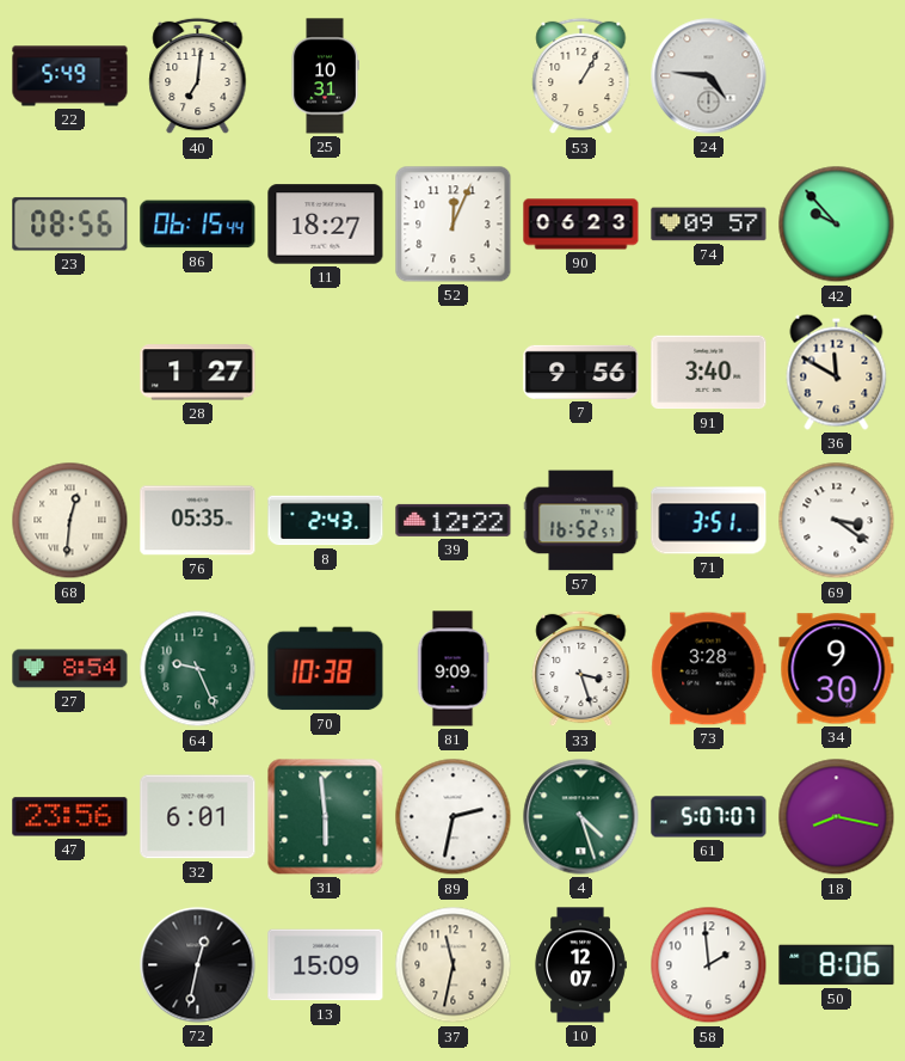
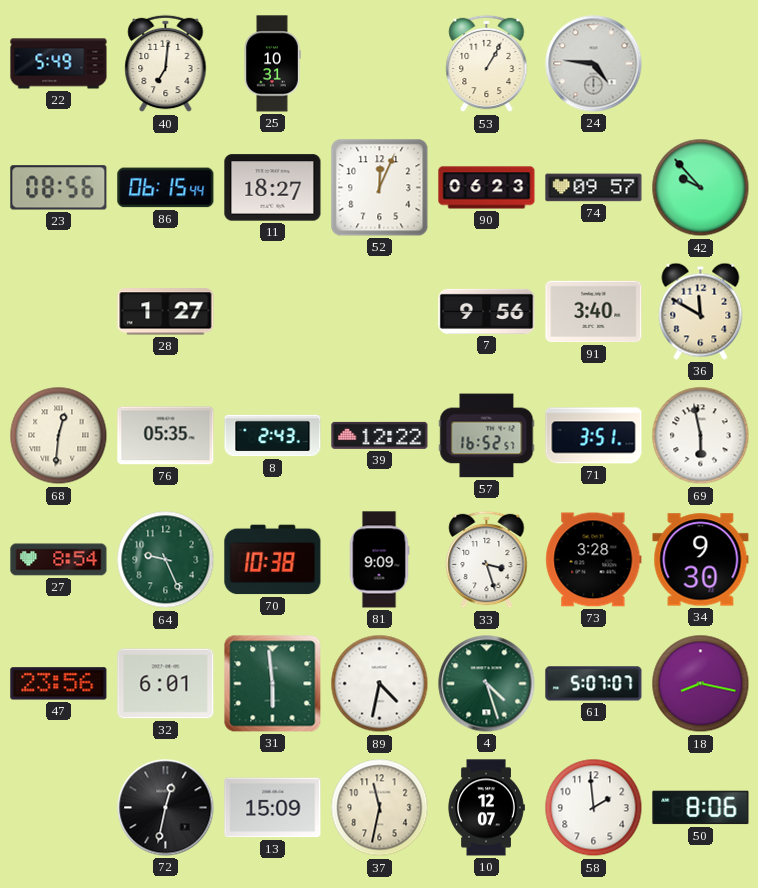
69: 3:21 -> 5:58 (701, 436)
89: 2:32 -> 4:32 (380, 684)
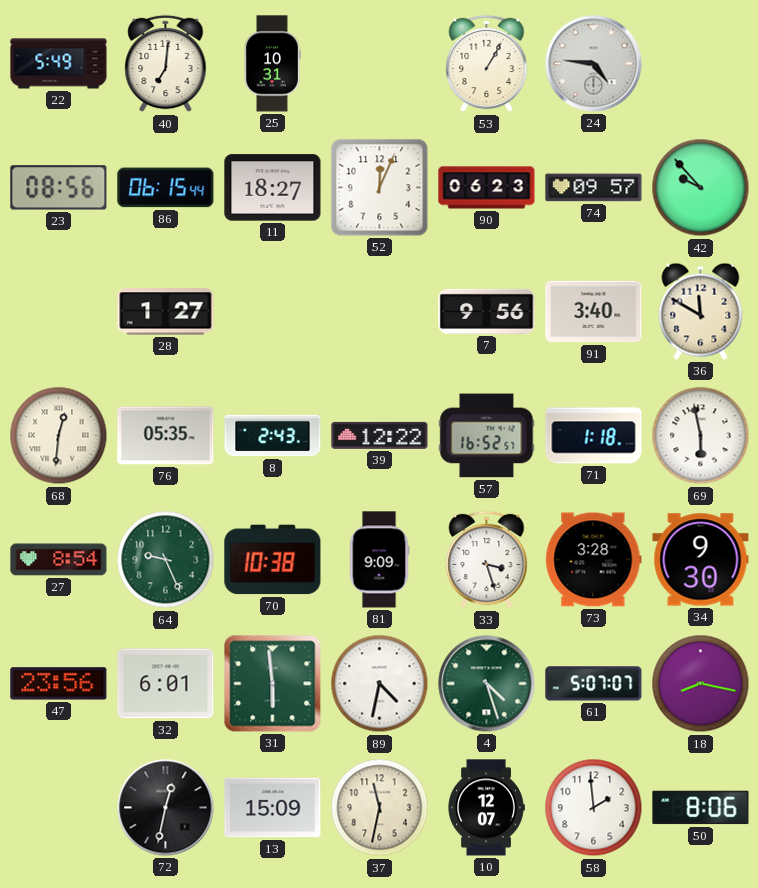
71: 3:51 -> 1:18 (594, 436)
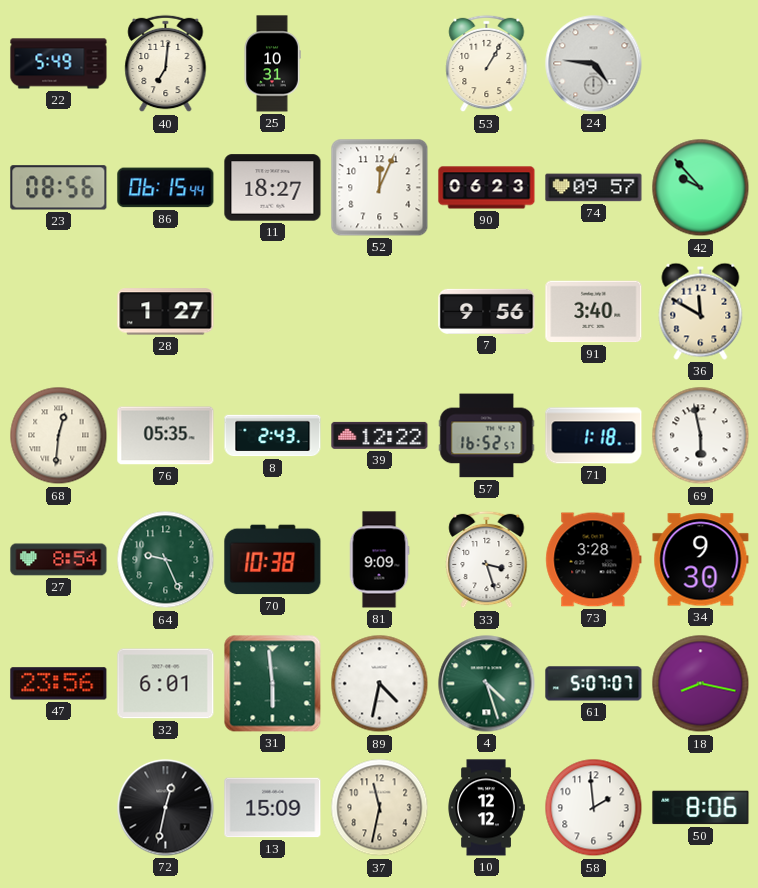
10: 12:07 -> 12:12 (486, 808)
